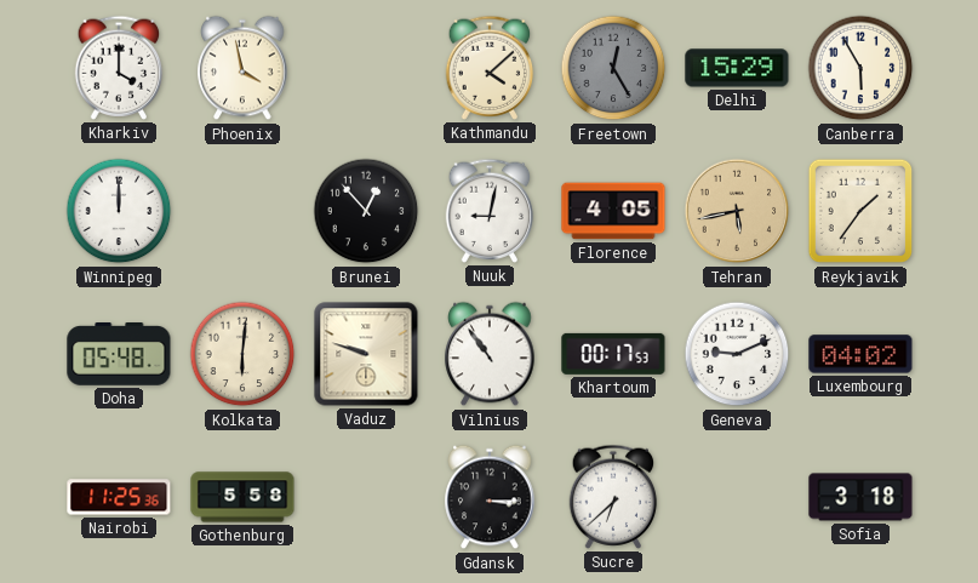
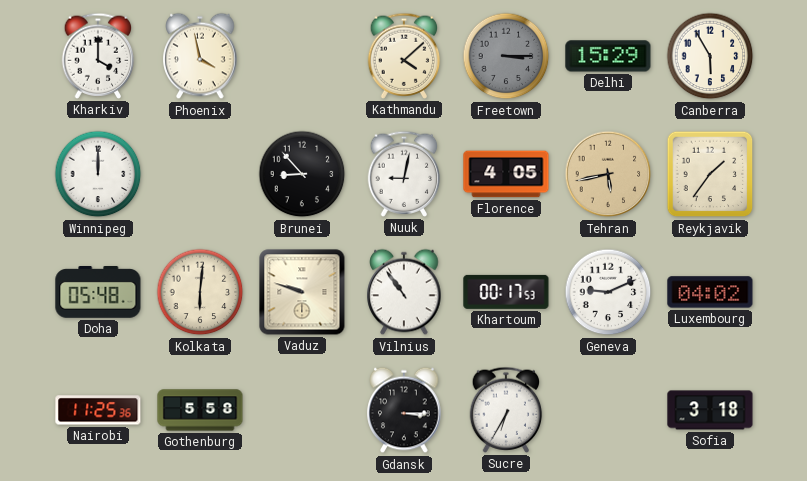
Freetown: 12:25 -> 3:15 (506, 56)
Brunei: 12:53 -> 8:53 (302, 174)
Sucre: 6:38 -> 6:35 (506, 410)
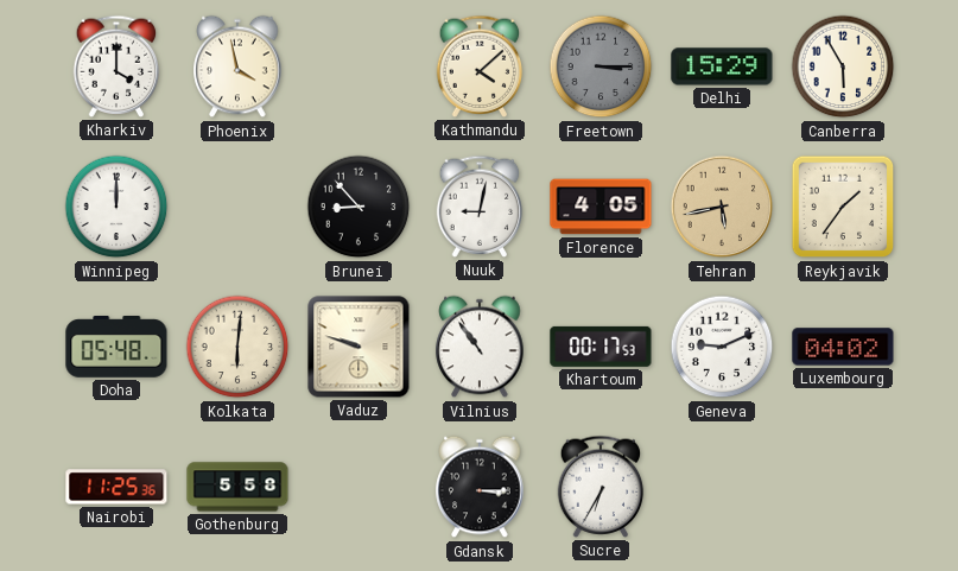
Sofia: 3:18 -> none (710, 410)
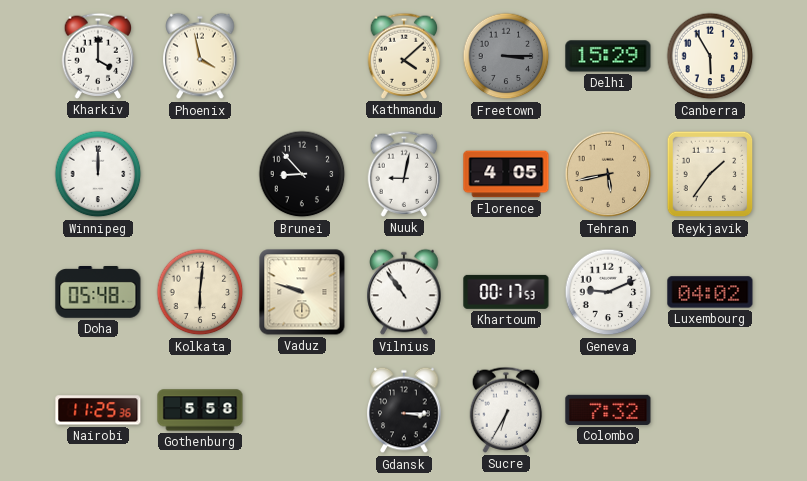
Colombo: none -> 7:32 (608, 410)
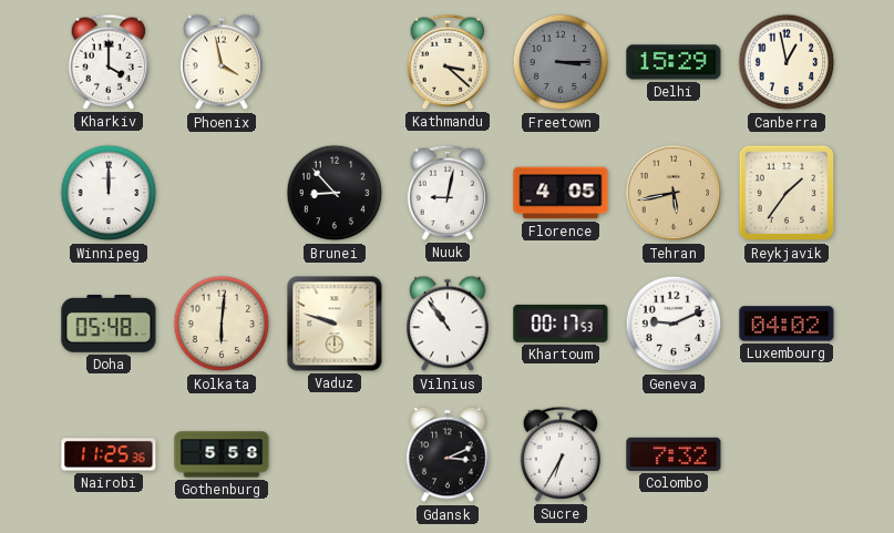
Kathmandu: 4:08 -> 3:22 (448, 62)
Canberra: 5:55 -> 12:58 (787, 62)
Gdansk: 3:15 -> 3:11 (448, 454)
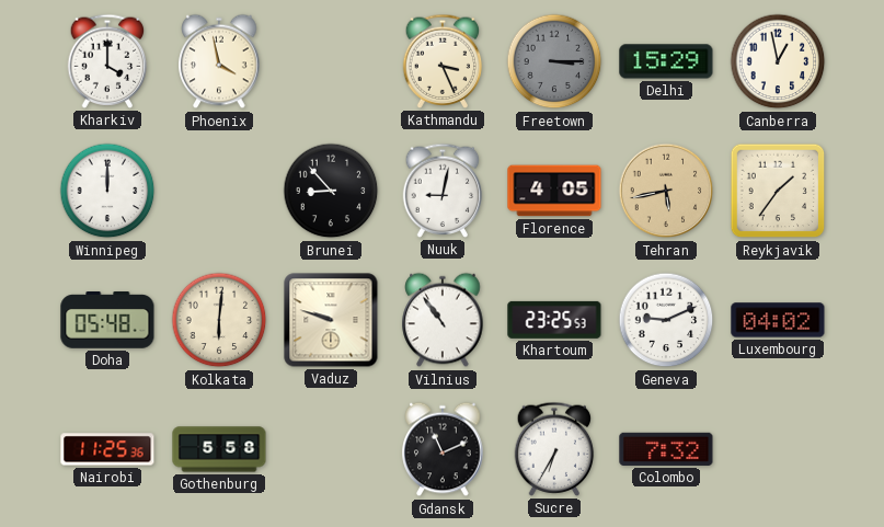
Kathmandu: 3:22 -> 3:26 (443, 61)
Khartoum: 00:17 -> 23:25 (554, 320)
Gdansk: 3:11 -> 11:11 (443, 449)
